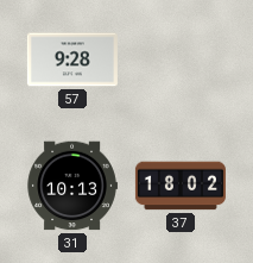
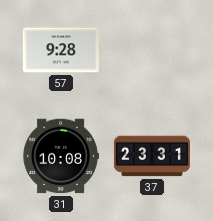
31: 10:13 -> 10:08 (61, 156)
37: 18:02 -> 23:31 (152, 156)
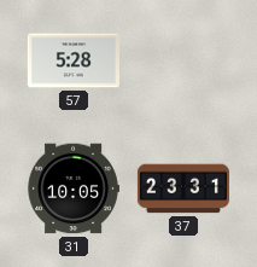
57: 9:28 -> 5:28 (74, 60)
31: 10:08 -> 10:05 (74, 188)
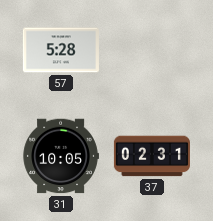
37: 23:31 -> 02:31 (152, 156)
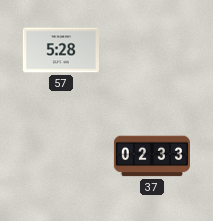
31: 10:05 -> none (61, 156)
37: 02:31 -> 02:33 (152, 156)
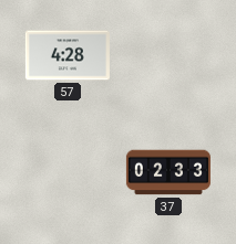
57: 5:28 -> 4:28 (68, 55)
